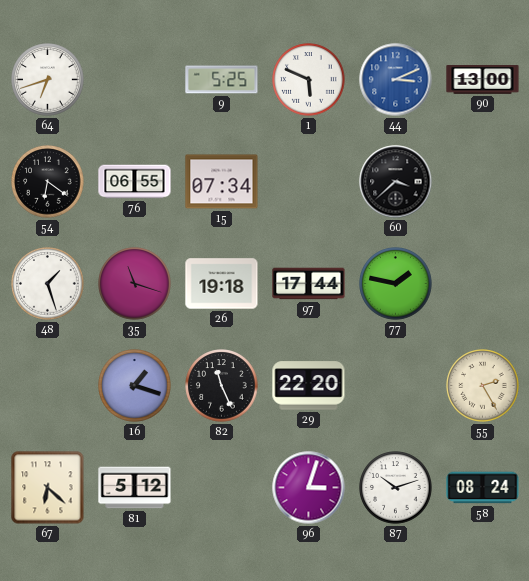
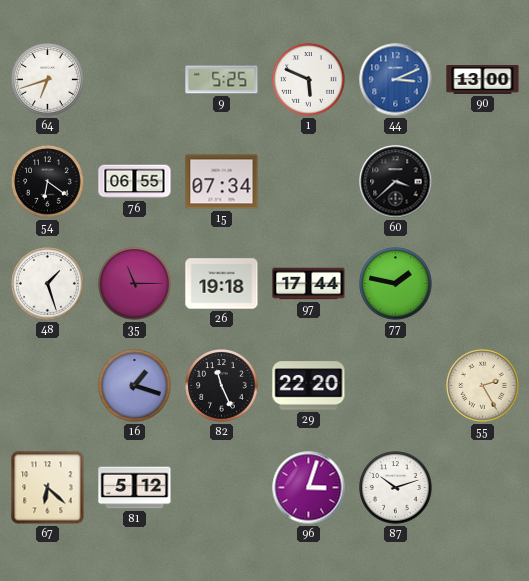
35: 11:18 -> 11:15 (135, 284)
58: 08:24 -> none (483, 488)
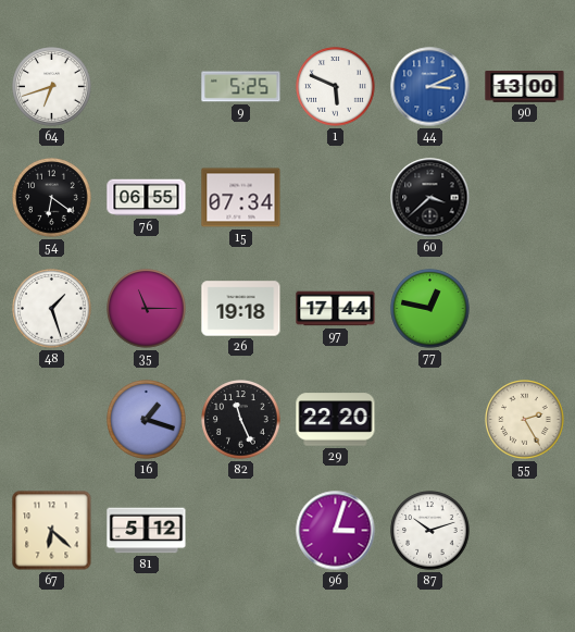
77: 1:47 -> 12:47 (430, 309)
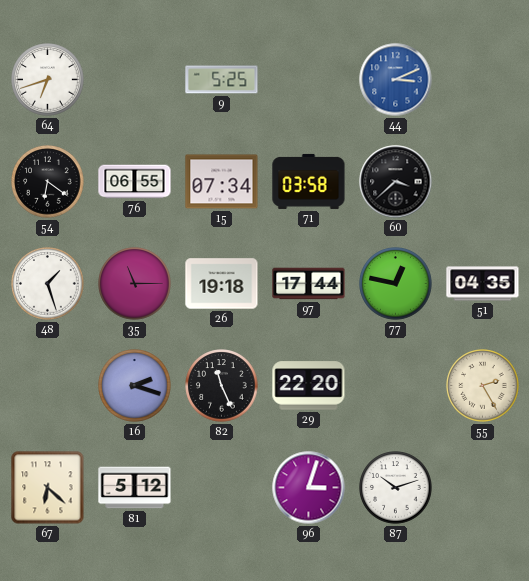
1: 5:49 -> none (336, 87)
90: 13:00 -> none (525, 87)
71: none -> 03:58 (309, 181)
51: none -> 04:35 (483, 284)
16: 1:18 -> 2:18 (135, 386)
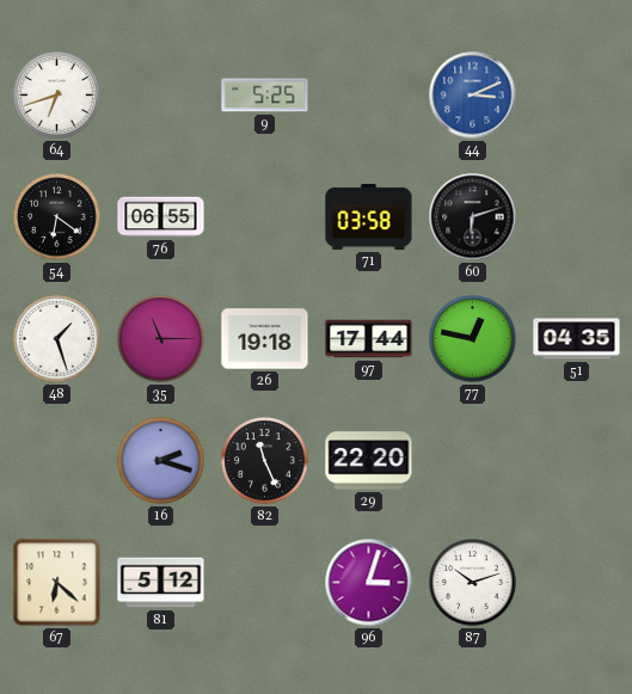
15: 07:34 -> none (222, 182)
60: 3:38 -> 6:12 (473, 217)
55: 2:25 -> none (483, 386)
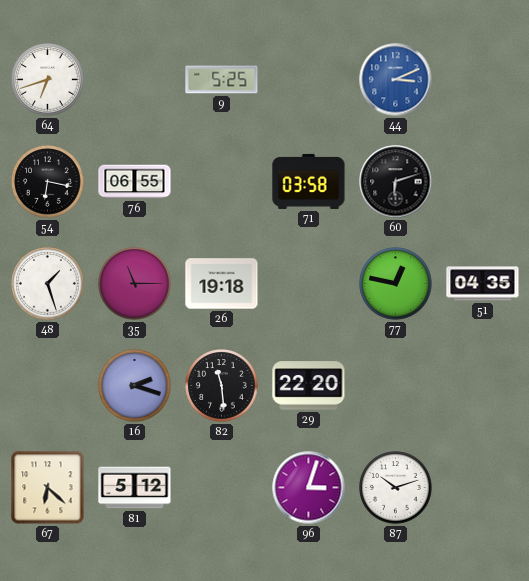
54: 6:21 -> 6:17 (48, 182)
97: 17:44 -> none (369, 339)
82: 11:26 -> 11:29 (222, 386)
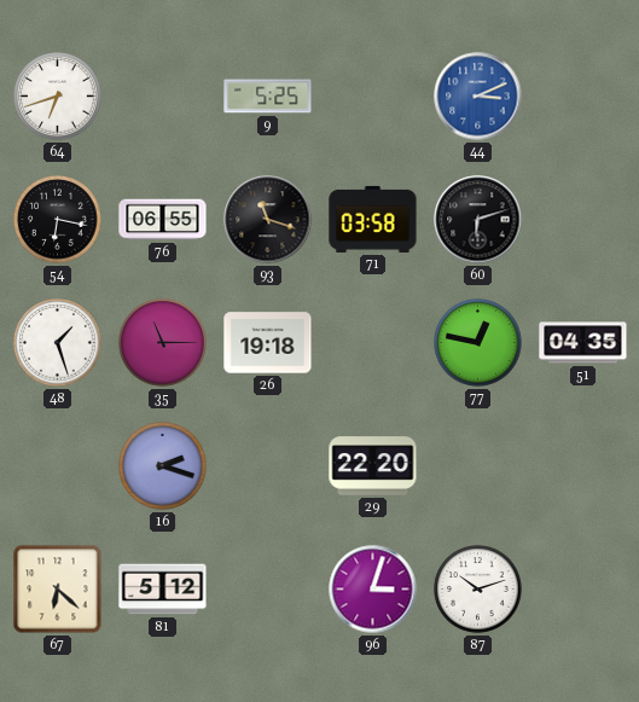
93: none -> 11:18 (268, 220)
82: 11:29 -> none (222, 386)
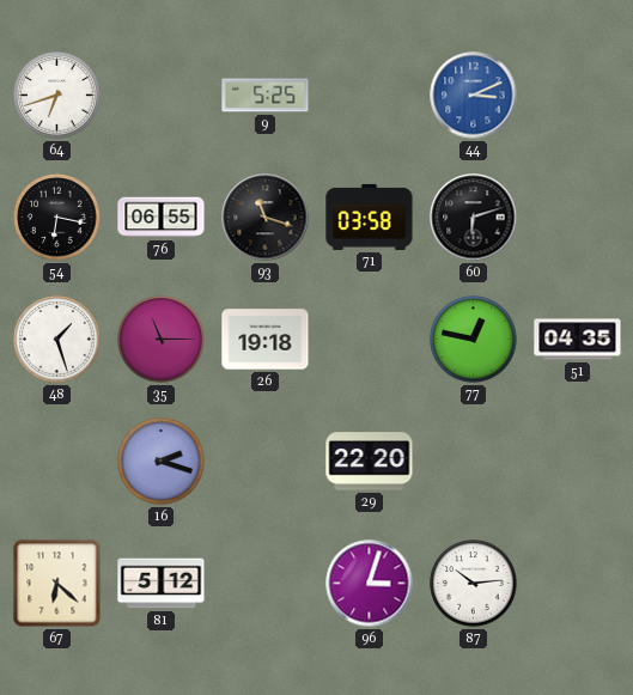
87: 10:12 -> 10:14 (474, 584)
